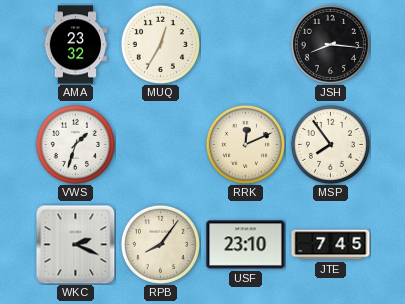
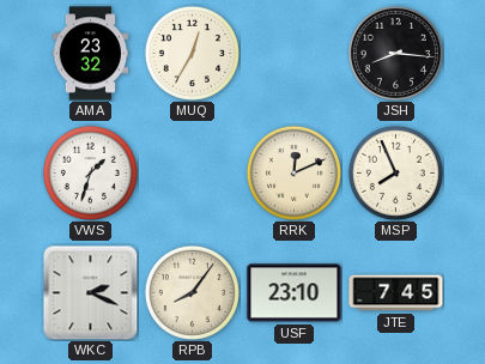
MSP: 7:54 -> 7:56 (395, 172)
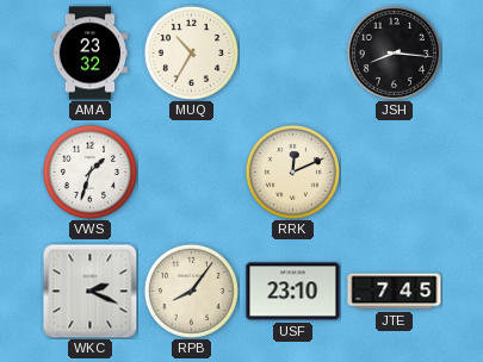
MUQ: 12:35 -> 10:35 (191, 52)
MSP: 7:56 -> none (395, 172)
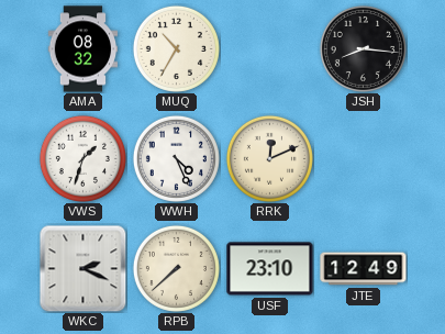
AMA: 23:32 -> 08:32 (84, 49)
WWH: none -> 4:26 (176, 158)
RPB: 8:06 -> 7:38 (176, 268)
JTE: 7:45 -> 12:49 (364, 269)
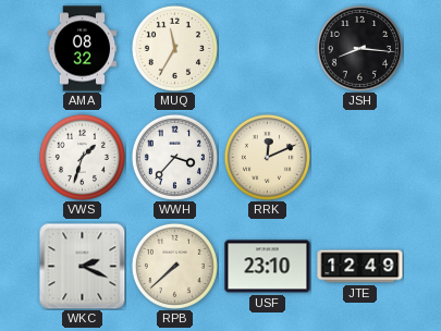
MUQ: 10:35 -> 11:35 (174, 48)
WWH: 4:26 -> 3:37 (174, 157)
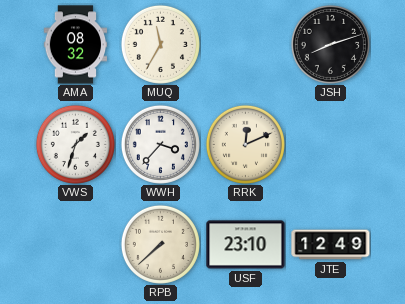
JSH: 8:16 -> 8:12 (330, 44)
WKC: 2:19 -> none (82, 266)
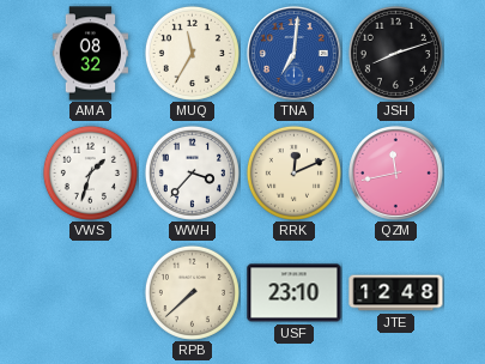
TNA: none -> 7:01 (295, 54)
QZM: none -> 11:43 (396, 174)
JTE: 12:49 -> 12:48 (396, 293)
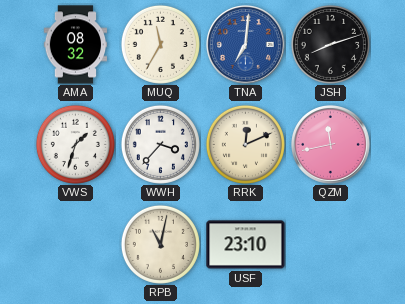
RPB: 7:38 -> 11:02 (160, 244)
JTE: 12:48 -> none (396, 293)
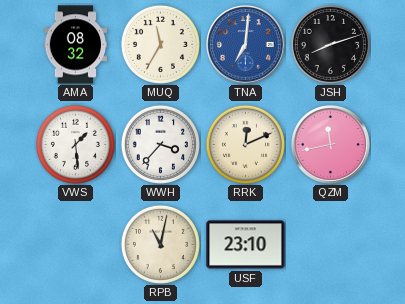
VWS: 1:33 -> 1:29 (75, 144)
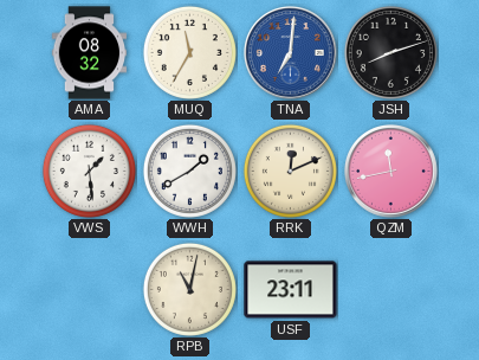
WWH: 3:37 -> 1:40 (189, 171)
USF: 23:10 -> 23:11 (291, 290)
